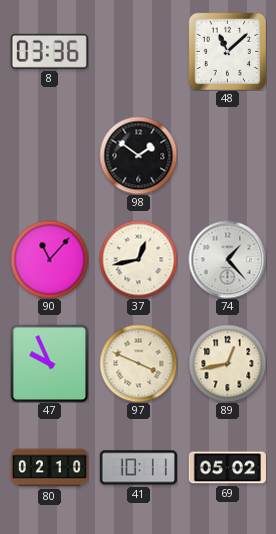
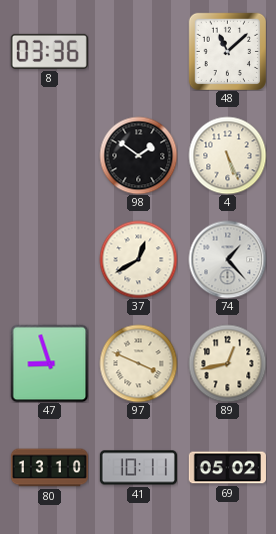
4: none -> 5:26 (227, 155)
90: 11:07 -> none (49, 259)
37: 12:43 -> 12:40 (138, 259)
47: 9:56 -> 8:57 (49, 363)
80: 02:10 -> 13:10 (49, 468)
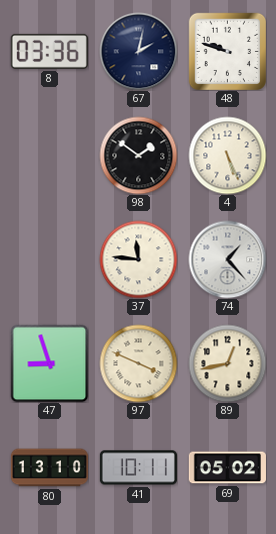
67: none -> 2:02 (138, 51)
48: 11:08 -> 9:48 (227, 51)
37: 12:40 -> 11:46 (138, 259)
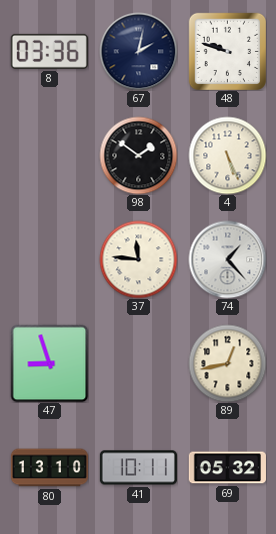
97: 3:49 -> none (138, 363)
69: 05:02 -> 05:32 (227, 468)
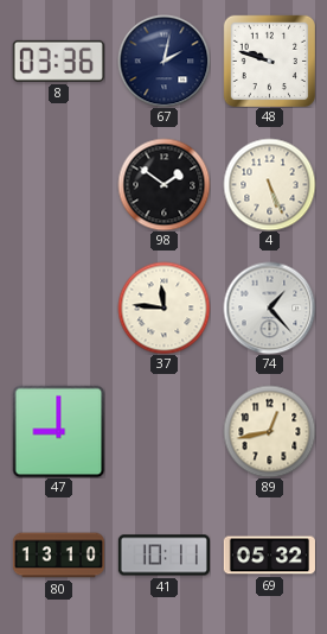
47: 8:57 -> 9:00 (58, 431)
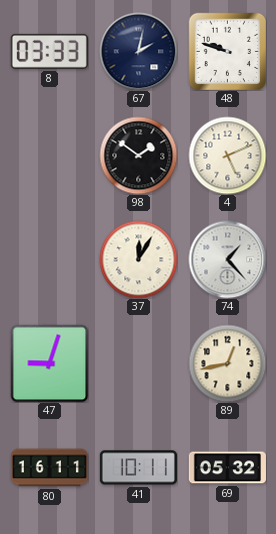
8: 03:36 -> 03:33 (49, 51)
4: 5:26 -> 5:11 (227, 155)
37: 11:46 -> 12:05 (138, 259)
47: 9:00 -> 9:03 (49, 363)
80: 13:10 -> 16:11 (49, 468)
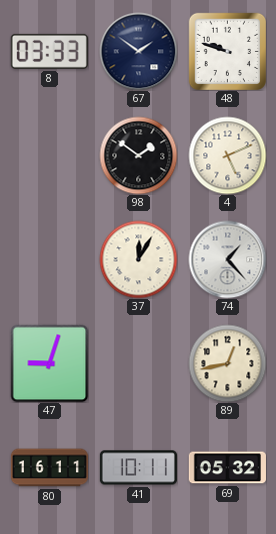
67: 2:02 -> 1:51 (138, 51)
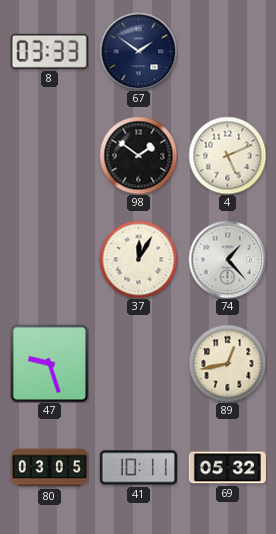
48: 9:48 -> none (227, 51)
47: 9:03 -> 9:27 (49, 363)
80: 16:11 -> 03:05 (49, 468)
